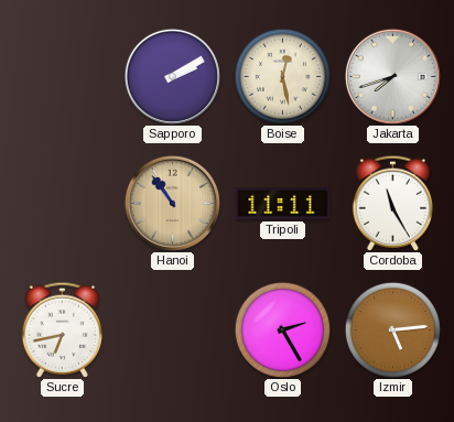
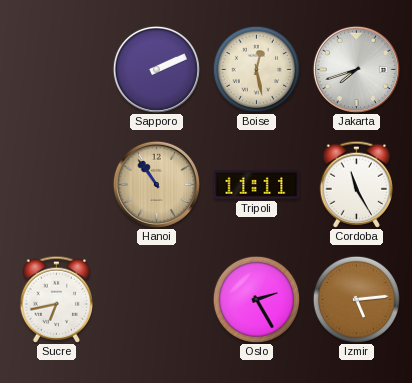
Sapporo: 2:10 -> 2:11 (156, 69)
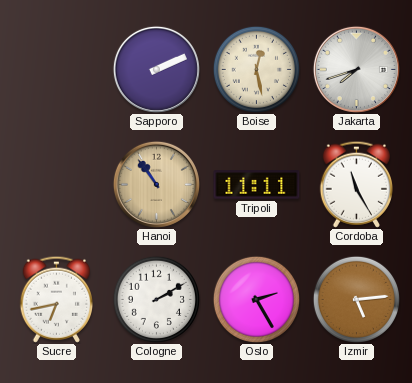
Cologne: none -> 2:10 (156, 299)
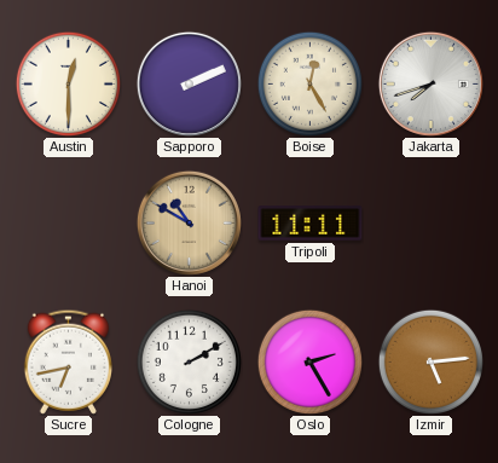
Austin: none -> 12:30 (68, 83)
Boise: 12:28 -> 12:25 (309, 83)
Hanoi: 10:54 -> 10:50 (189, 222)
Cordoba: 11:25 -> none (356, 184)
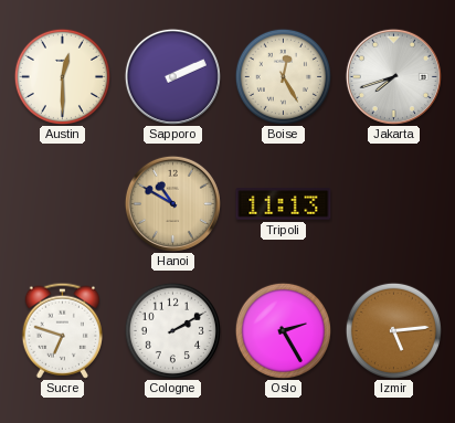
Tripoli: 11:11 -> 11:13 (284, 204)
Sucre: 6:43 -> 6:48 (62, 330)
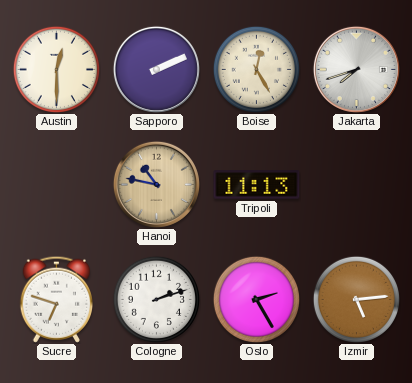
Hanoi: 10:50 -> 10:47 (156, 184)
Cologne: 2:10 -> 2:12 (156, 299)
